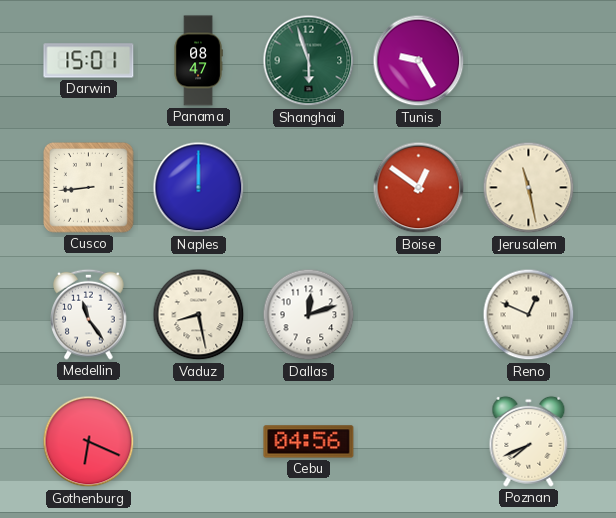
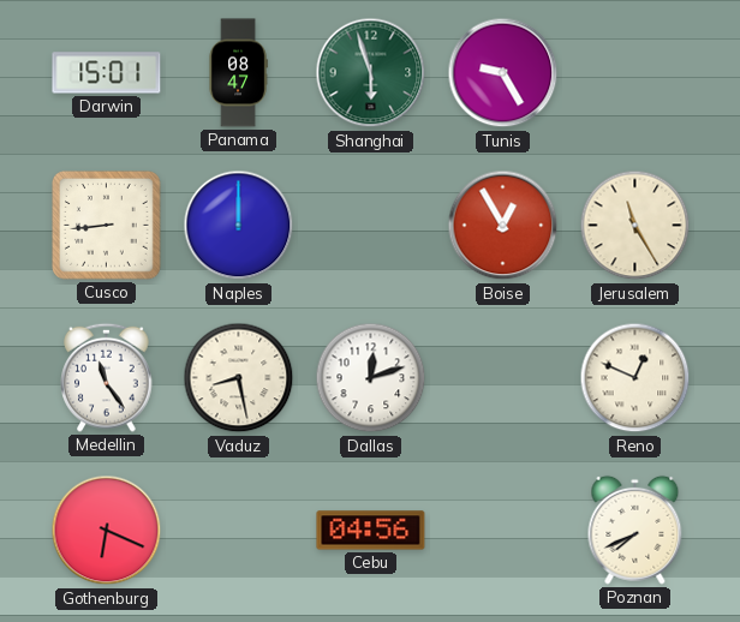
Boise: 12:51 -> 12:55 (503, 226)
Jerusalem: 11:28 -> 11:25 (635, 226)
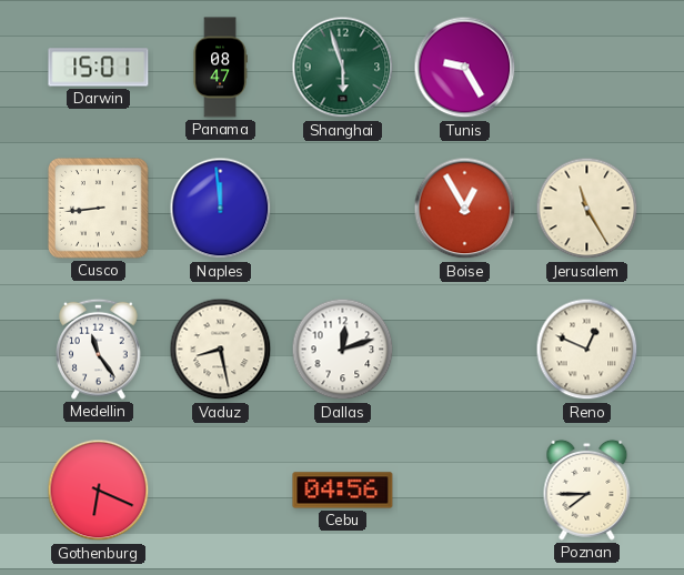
Naples: 12:00 -> 11:59 (221, 209)
Poznan: 7:41 -> 7:45 (587, 490)
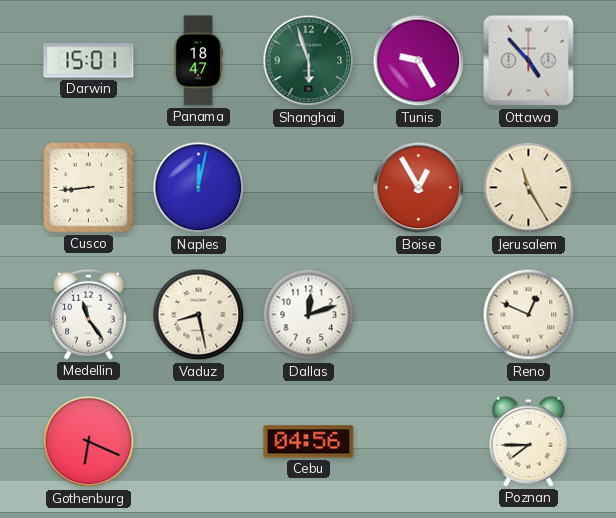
Panama: 08:47 -> 18:47 (198, 61)
Ottawa: none -> 4:53 (529, 61)
Naples: 11:59 -> 12:02 (199, 188)
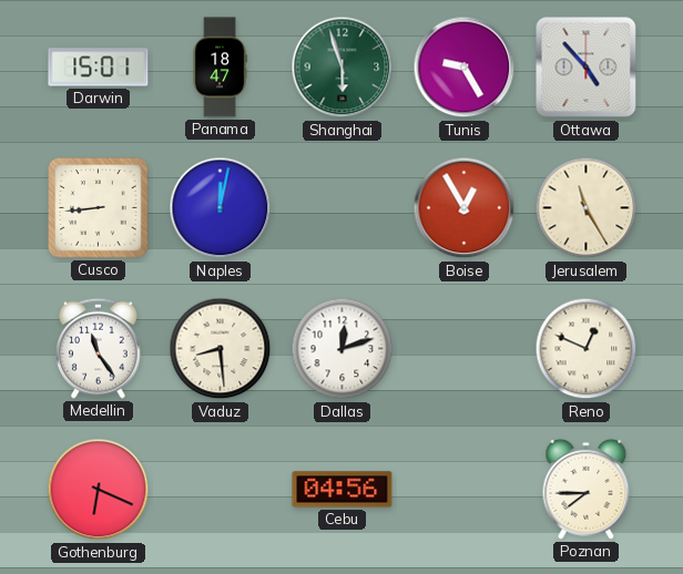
Vaduz: 8:28 -> 8:29 (221, 349)
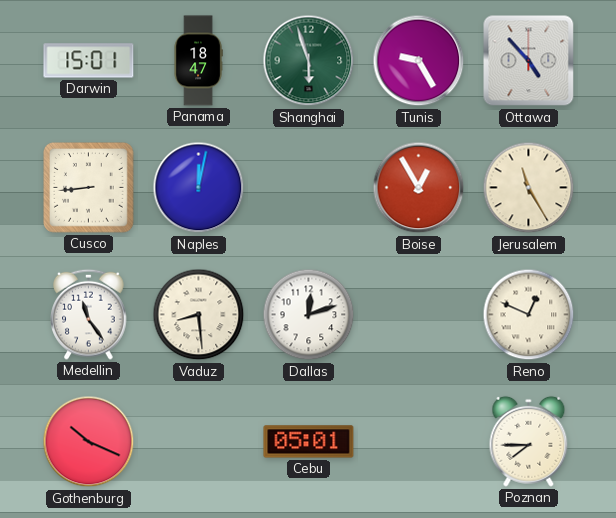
Gothenburg: 6:19 -> 10:19 (89, 442)
Cebu: 04:56 -> 05:01 (309, 442)
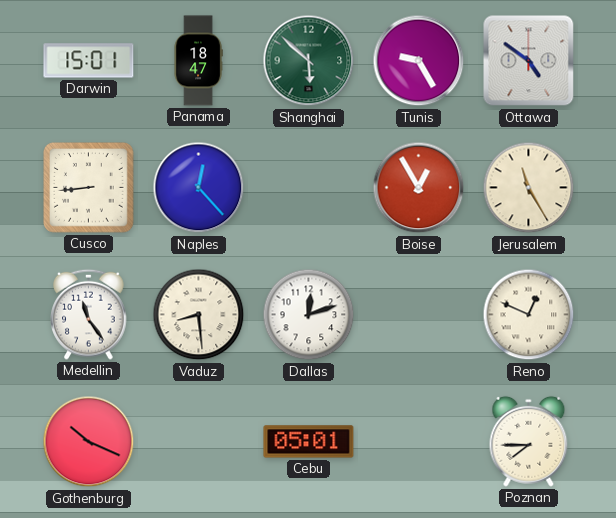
Shanghai: 5:57 -> 5:52 (309, 61)
Ottawa: 4:53 -> 4:51 (529, 61)
Naples: 12:02 -> 12:23 (199, 188)
